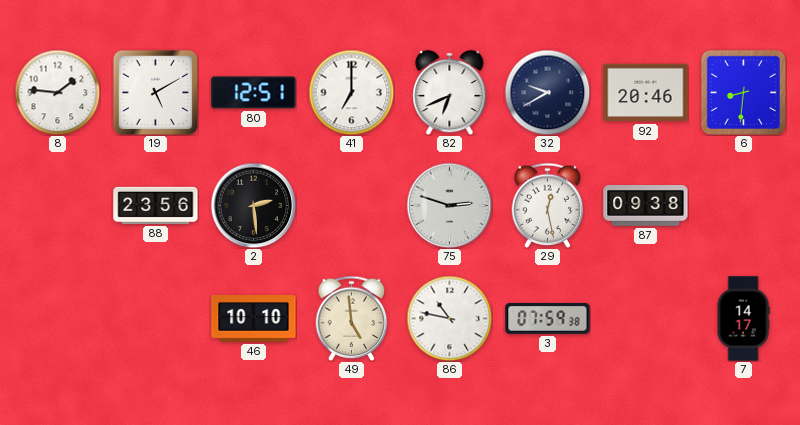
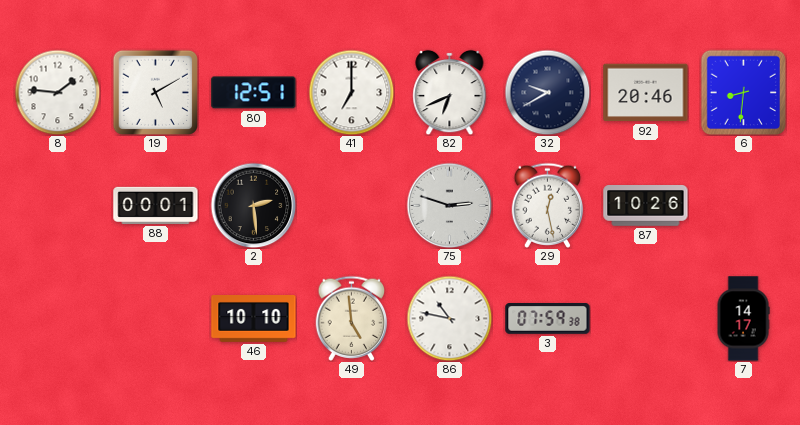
88: 23:56 -> 00:01 (156, 205)
87: 09:38 -> 10:26 (646, 206)
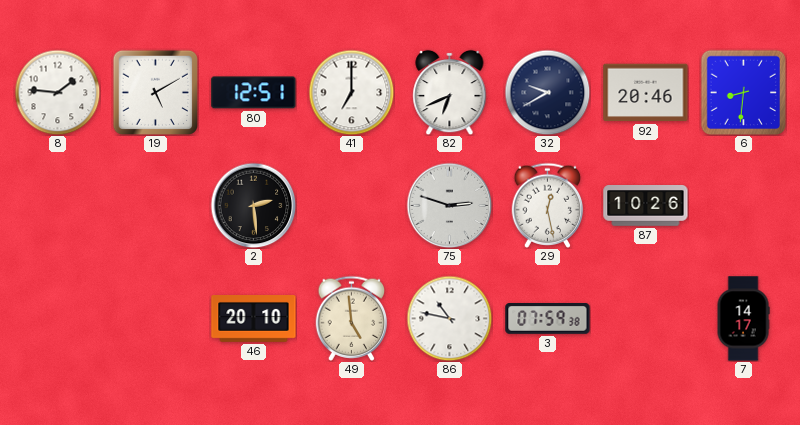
88: 00:01 -> none (156, 205)
46: 10:10 -> 20:10 (254, 319)
